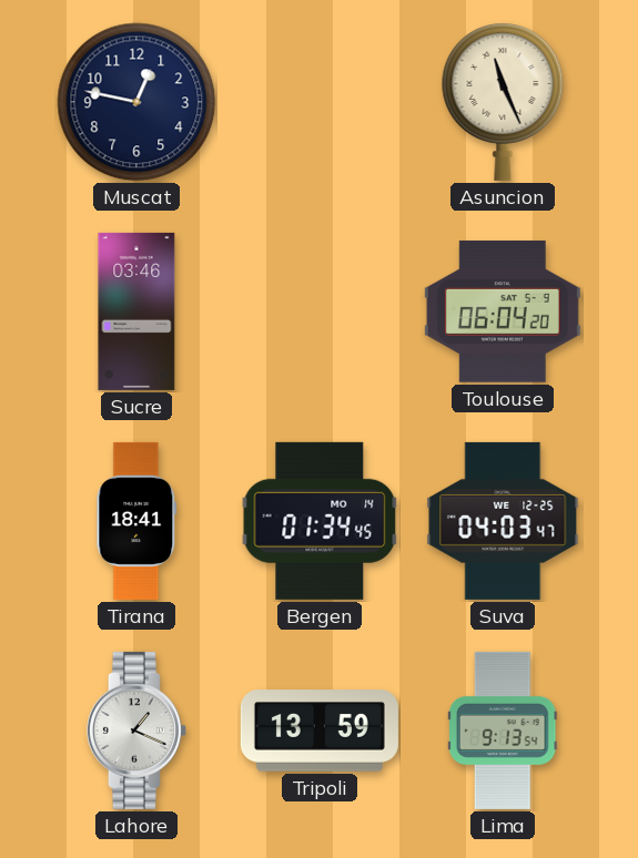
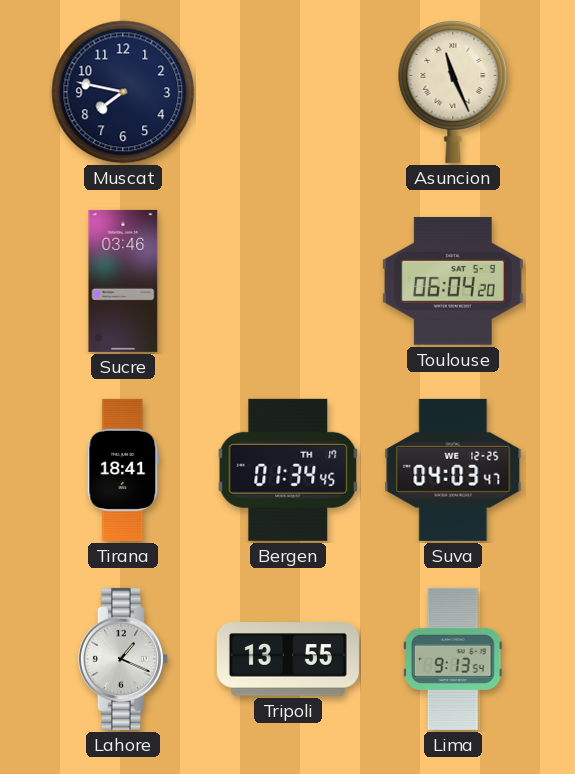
Muscat: 12:47 -> 7:47 (123, 92)
Bergen date: MO 14 -> TH 17 (288, 470)
Tripoli: 13:59 -> 13:55 (288, 659)
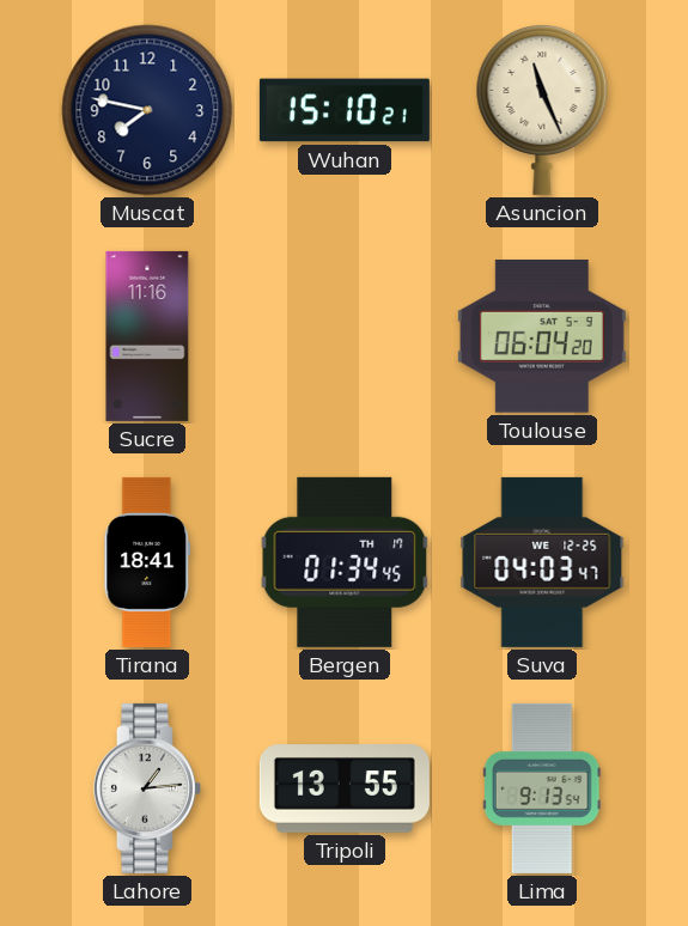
Wuhan: none -> 15:10 (345, 110)
Sucre: 03:46 -> 11:16 (147, 336)
Lahore: 1:19 -> 1:14 (147, 788)
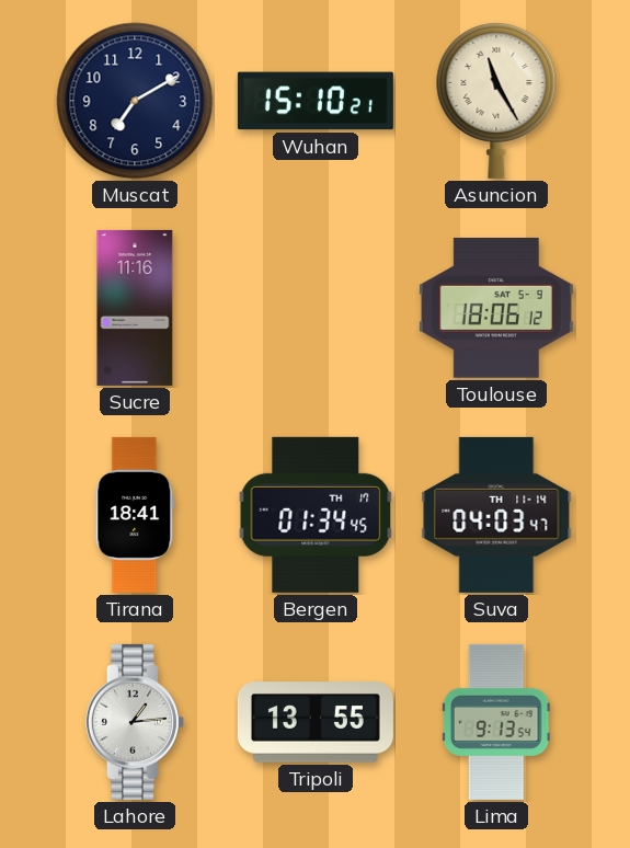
Muscat: 7:47 -> 7:10 (135, 101)
Asuncion: 11:26 -> 11:25 (496, 101)
Toulouse: 06:04 -> 18:06 (496, 308)
Suva date: WE 12-25 -> TH 11-14 (496, 515)
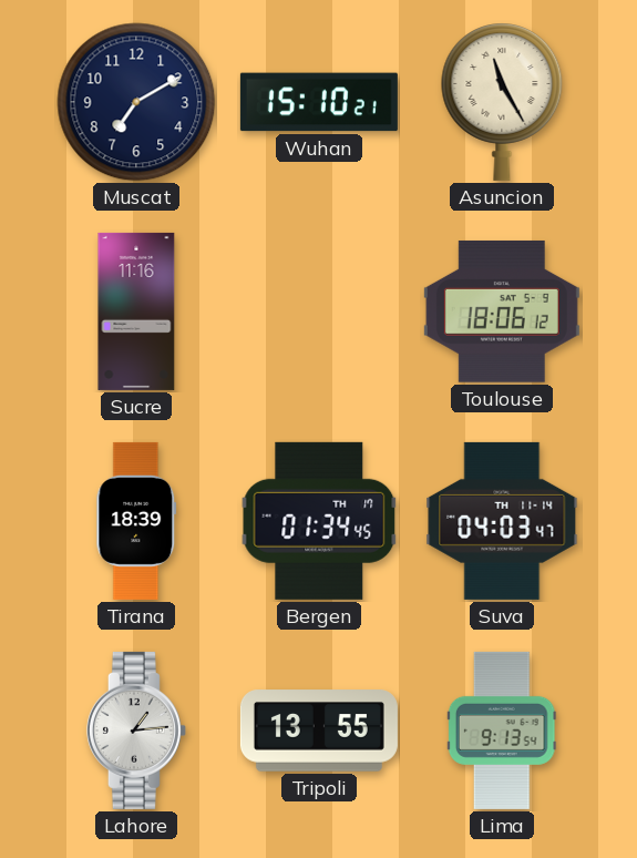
Tirana: 18:41 -> 18:39 (136, 521)
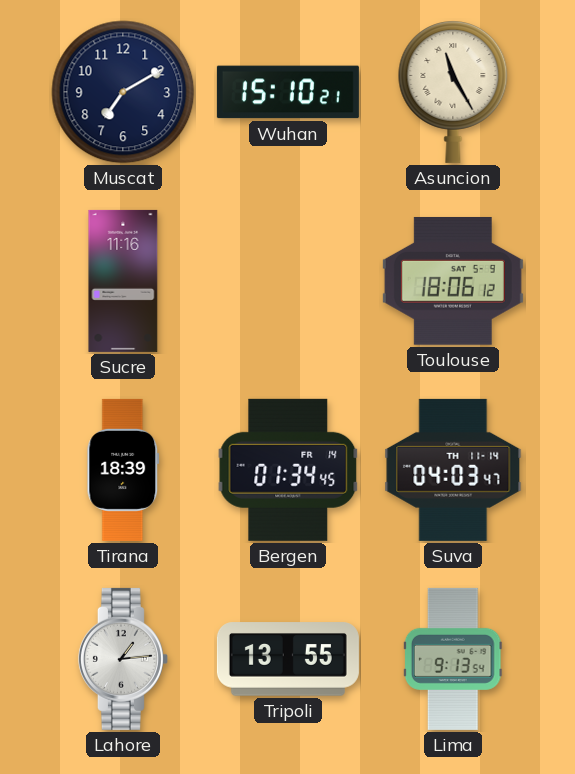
Bergen date: TH 17 -> FR 14 (288, 470)
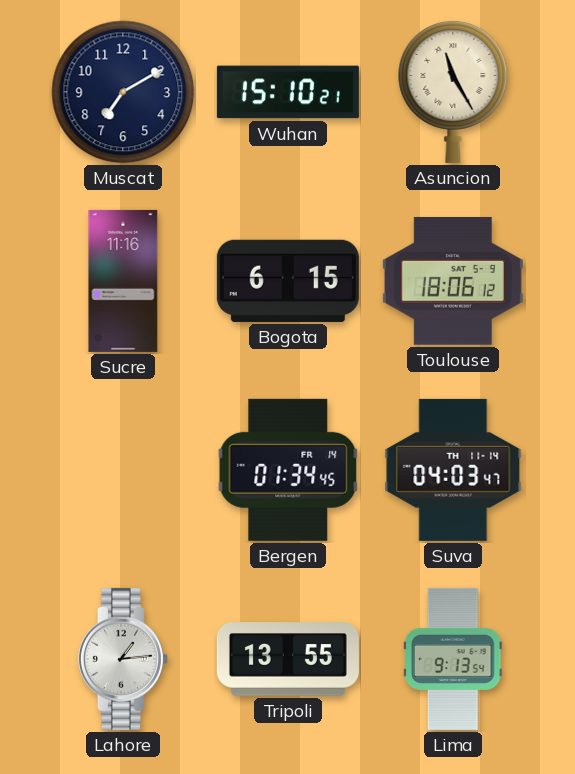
Bogota: none -> 6:15 (288, 281)
Tirana: 18:39 -> none (123, 470)
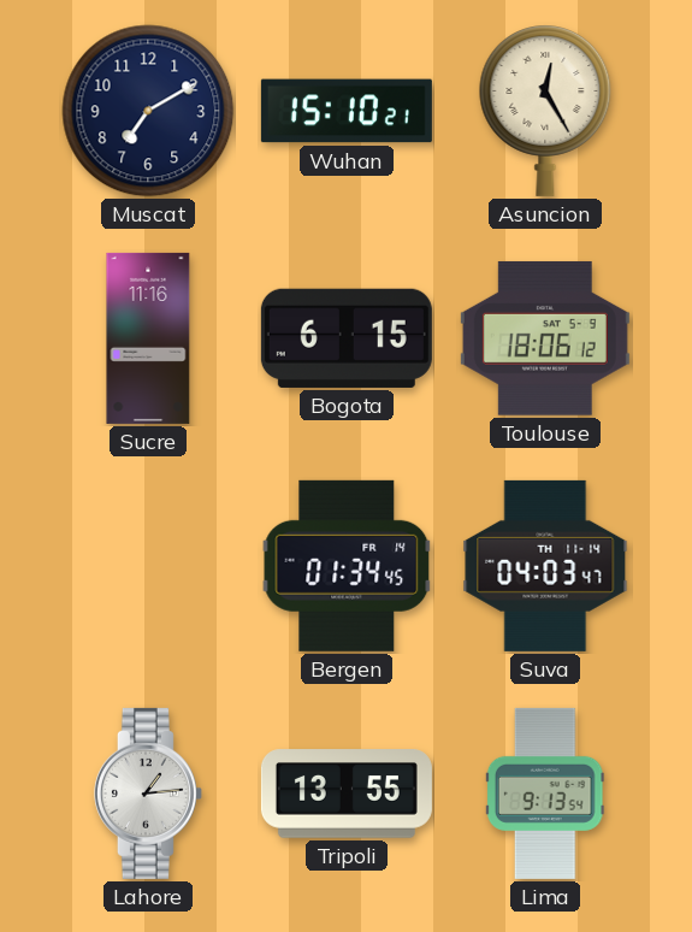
Asuncion: 11:25 -> 12:25 (545, 111)
